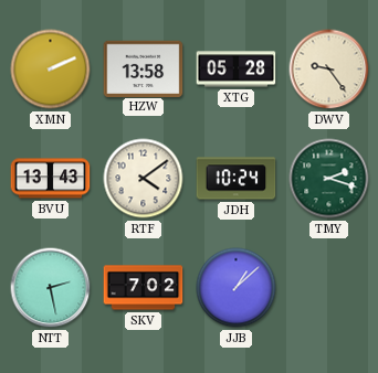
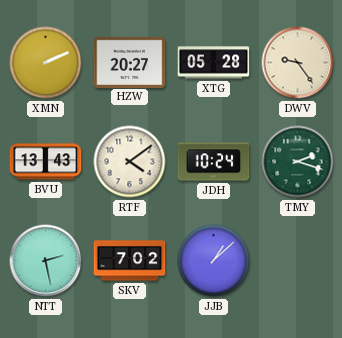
HZW: 13:58 -> 20:27 (130, 62)
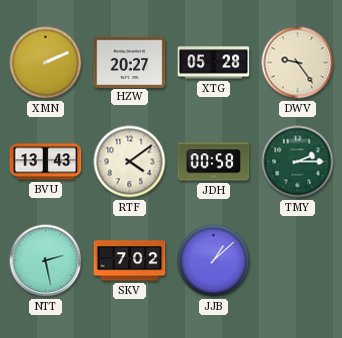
JDH: 10:24 -> 00:58 (214, 162)
TMY: 2:18 -> 2:15 (298, 162)
